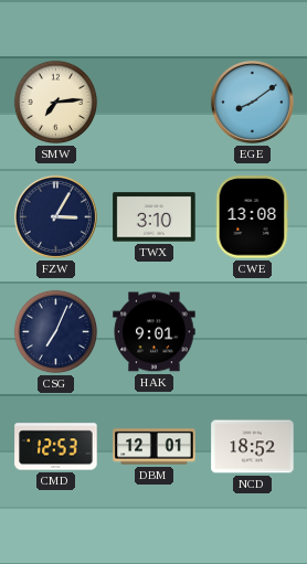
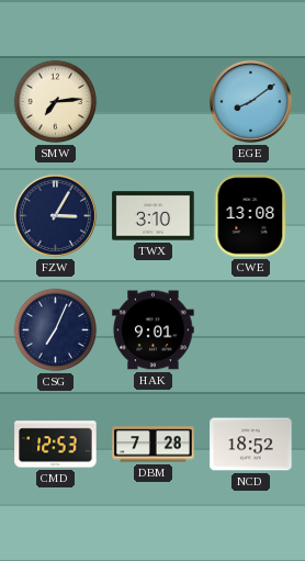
DBM: 12:01 -> 7:28 (154, 445)
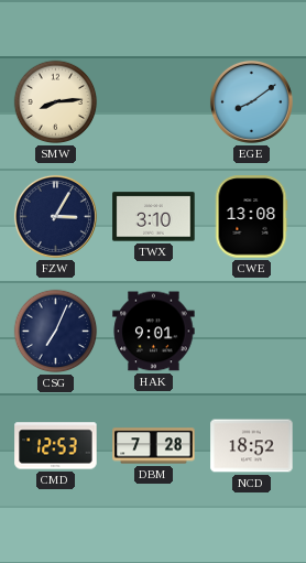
SMW: 7:14 -> 8:14 (56, 102)
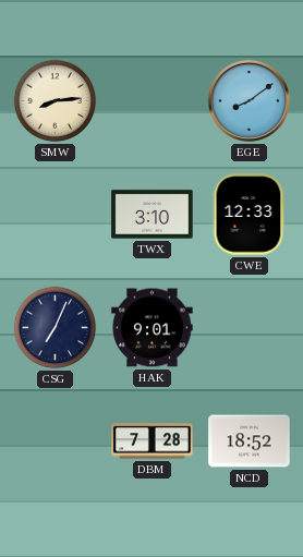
FZW: 3:05 -> none (55, 216)
CWE: 13:08 -> 12:33 (249, 215)
CMD: 12:53 -> none (56, 446)
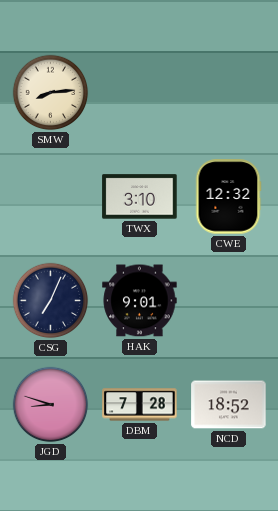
EGE: 8:09 -> none (249, 100)
CWE: 12:33 -> 12:32 (228, 197)
JGD: none -> 8:48 (51, 405)
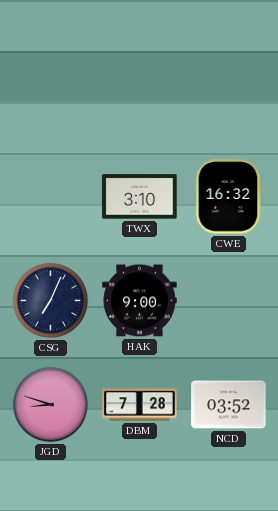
SMW: 8:14 -> none (51, 93)
CWE: 12:32 -> 16:32 (228, 197)
HAK: 9:01 -> 9:00 (140, 301)
NCD: 18:52 -> 03:52 (229, 405)
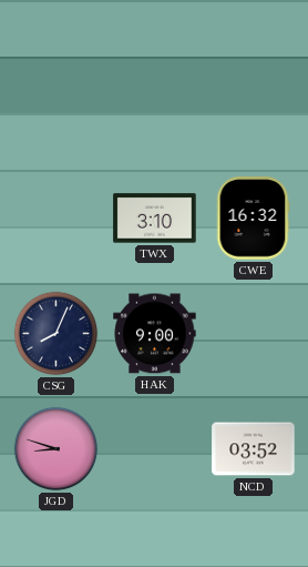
CSG: 7:04 -> 8:04 (57, 334)
DBM: 7:28 -> none (140, 405)
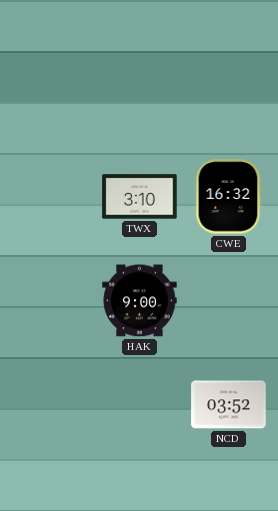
CSG: 8:04 -> none (57, 334)
JGD: 8:48 -> none (57, 449)
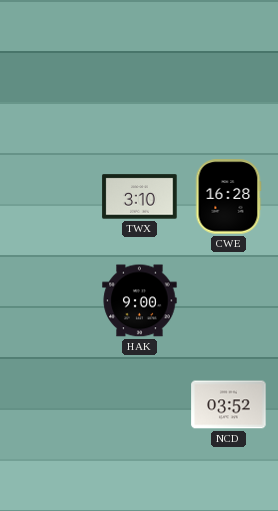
CWE: 16:32 -> 16:28 (228, 197)
